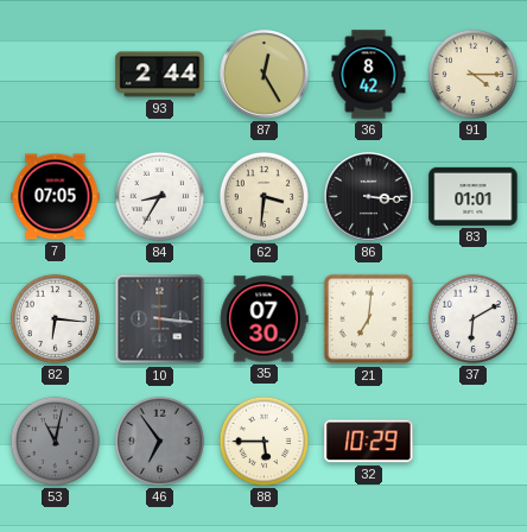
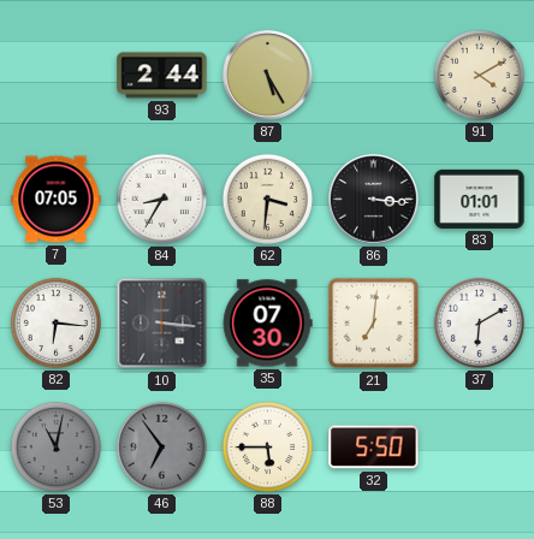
87: 12:25 -> 5:25 (268, 76)
36: 8:42 -> none (369, 75)
91: 4:15 -> 4:10 (479, 75)
32: 10:29 -> 5:50 (374, 448)
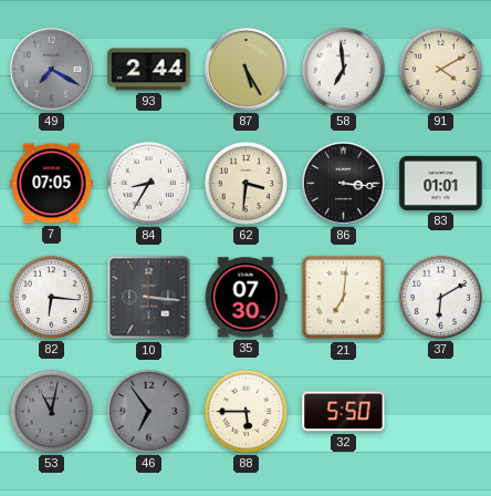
49: none -> 7:20 (52, 70)
58: none -> 6:59 (343, 69)
